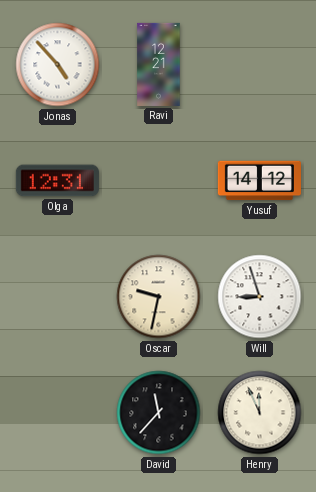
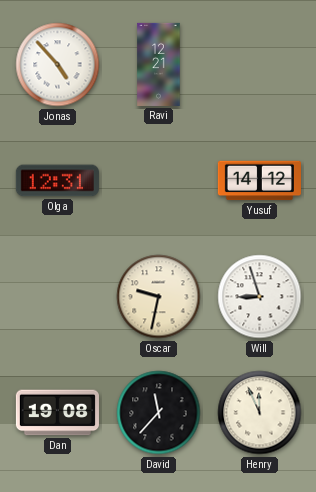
Dan: none -> 19:08 (57, 413)
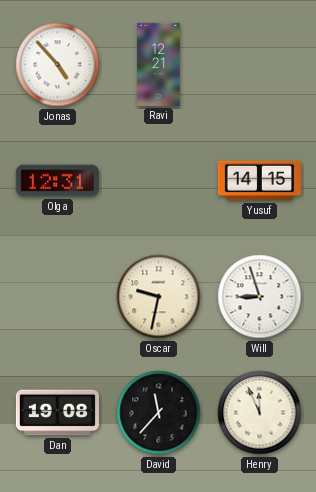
Yusuf: 14:12 -> 14:15 (259, 181)
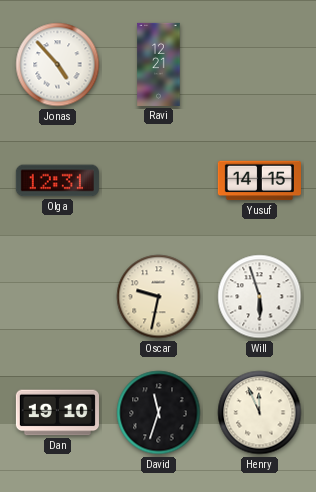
Will: 8:57 -> 5:57 (260, 297)
Dan: 19:08 -> 19:10 (57, 413)
David: 11:37 -> 11:33 (159, 413)
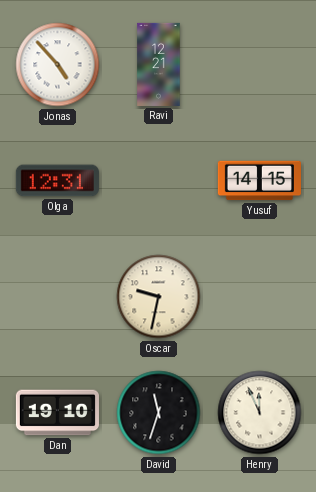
Will: 5:57 -> none (260, 297)
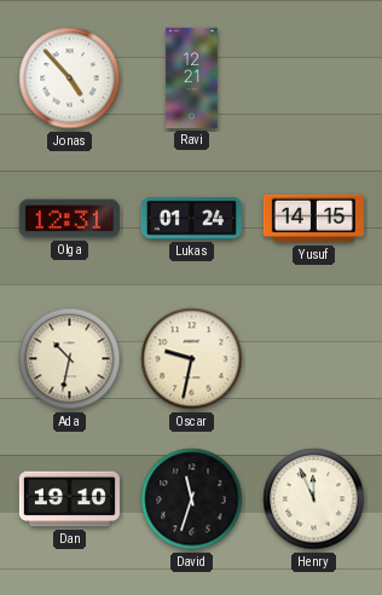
Lukas: none -> 01:24 (191, 218)
Ada: none -> 10:32 (70, 359)
